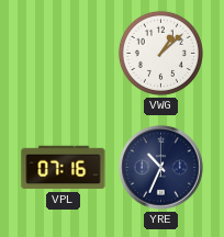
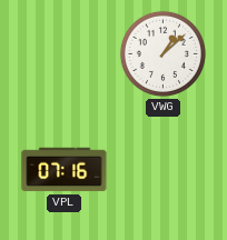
YRE: 10:34 -> none (161, 168)
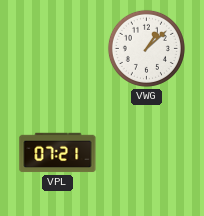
VPL: 07:16 -> 07:21 (58, 153)
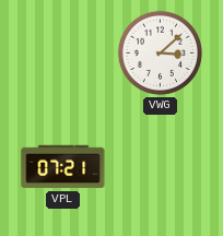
VWG: 1:08 -> 3:08 (160, 52)
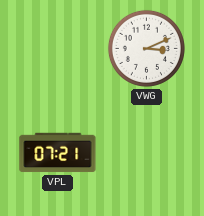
VWG: 3:08 -> 3:11 (146, 48)
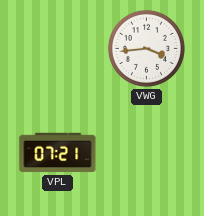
VWG: 3:11 -> 3:44 (146, 48)
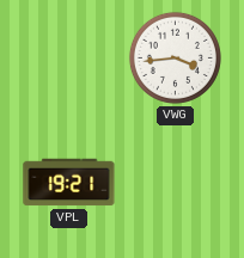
VPL: 07:21 -> 19:21 (69, 183)
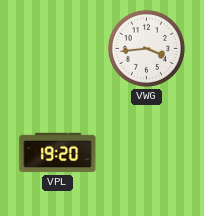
VPL: 19:21 -> 19:20 (58, 153)
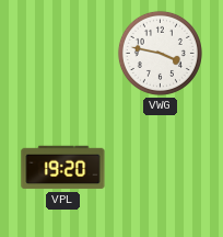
VWG: 3:44 -> 3:47 (160, 53)
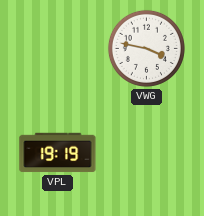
VPL: 19:20 -> 19:19 (58, 153)
